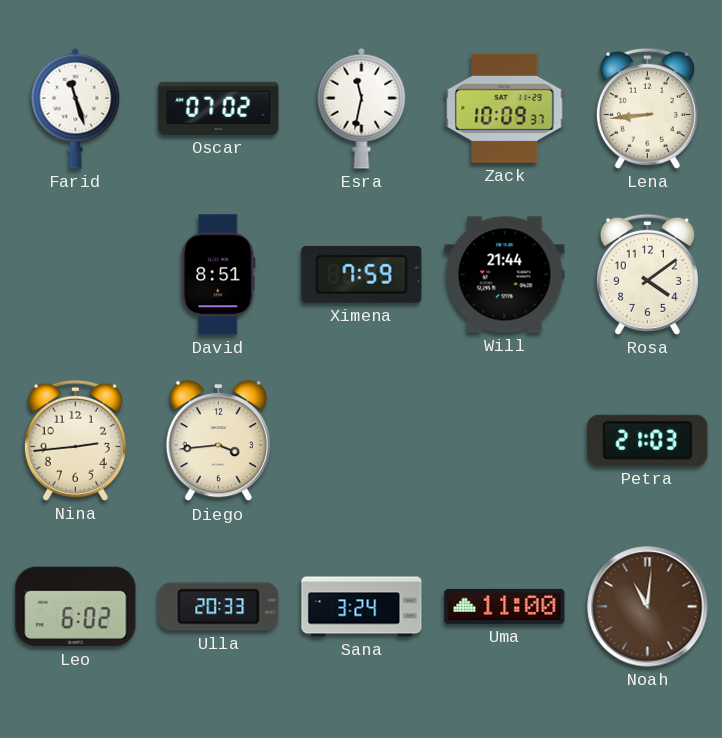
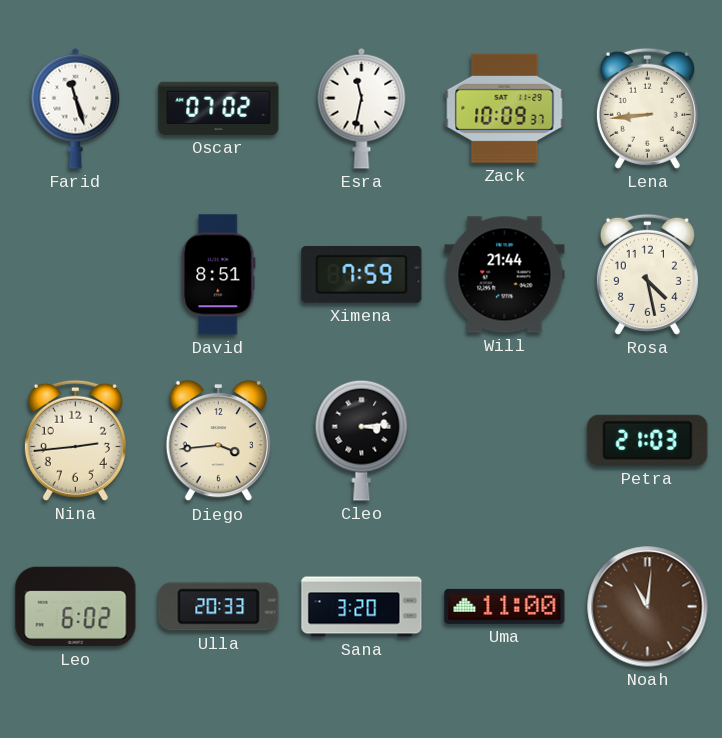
Rosa: 4:09 -> 4:28 (647, 274)
Cleo: none -> 3:14 (362, 440)
Sana: 3:24 -> 3:20 (362, 607)
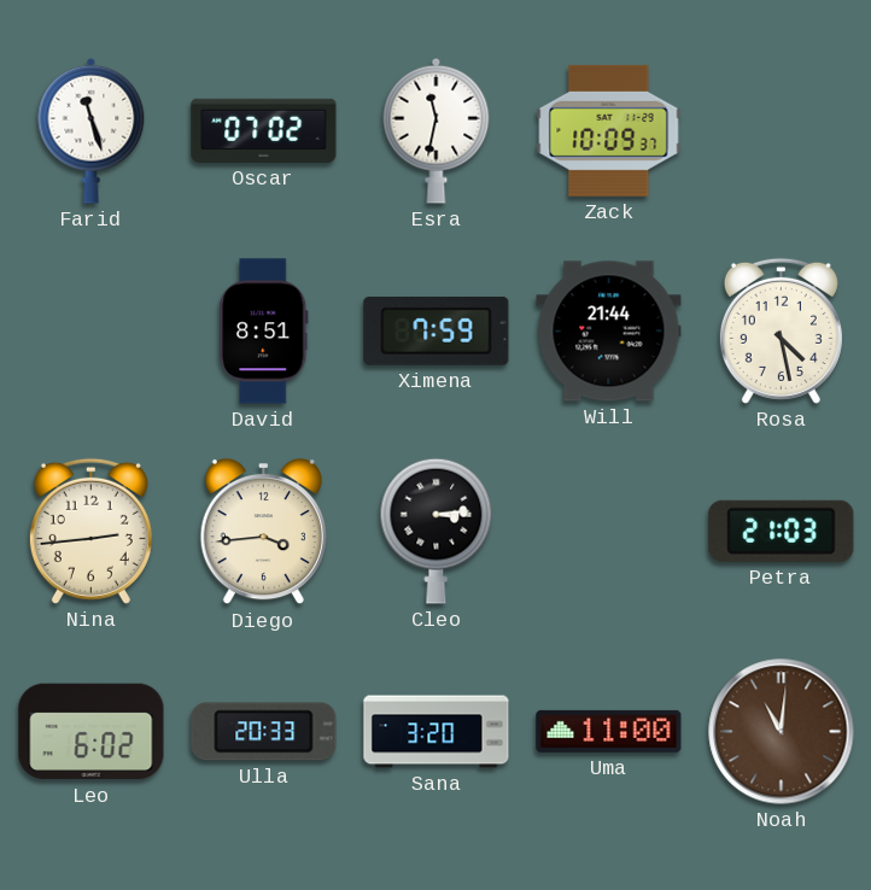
Lena: 8:44 -> none (647, 108)
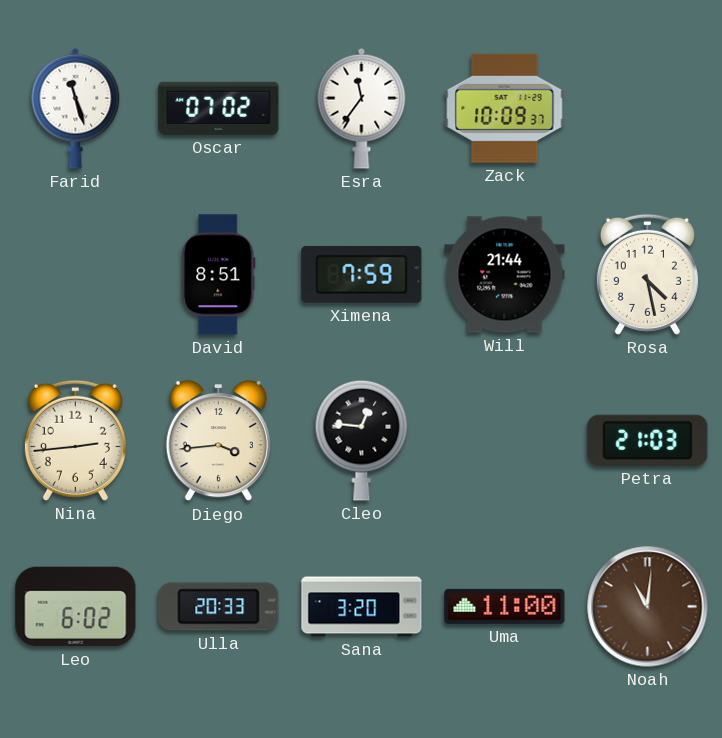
Esra: 11:32 -> 11:36 (362, 108)
Cleo: 3:14 -> 12:46 (362, 440)
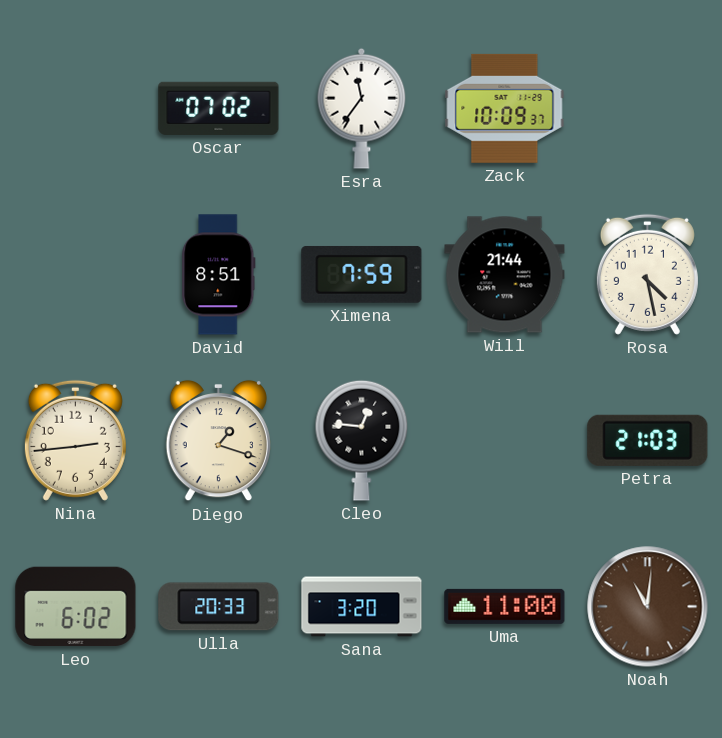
Farid: 11:27 -> none (76, 108)
Diego: 3:44 -> 1:18 (218, 441)
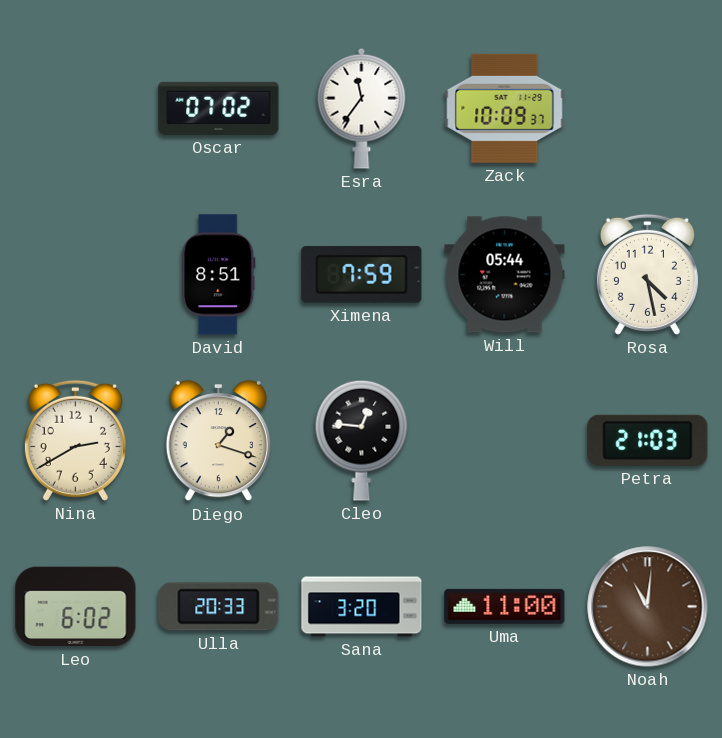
Will: 21:44 -> 05:44 (505, 275)
Nina: 2:44 -> 2:40 (75, 440)
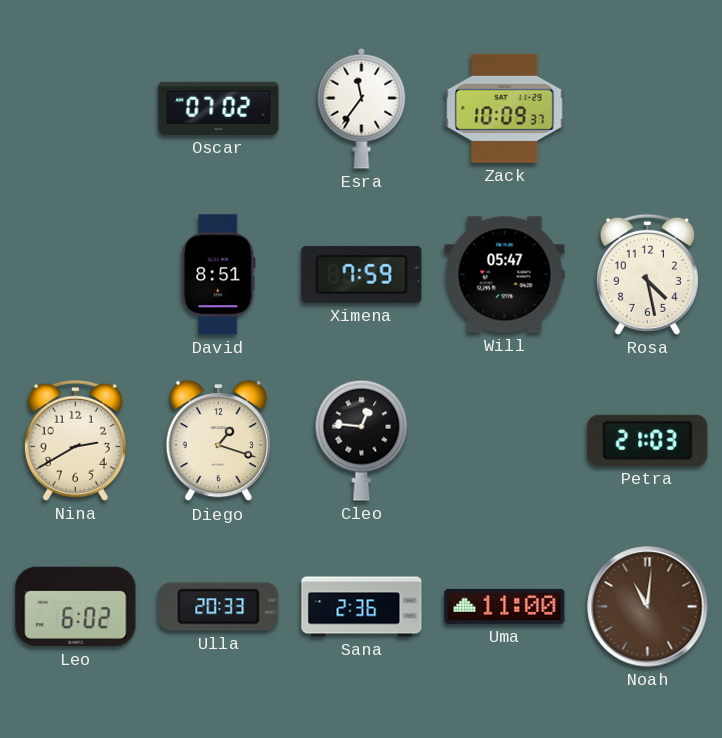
Will: 05:44 -> 05:47 (505, 275)
Sana: 3:20 -> 2:36 (362, 607)
